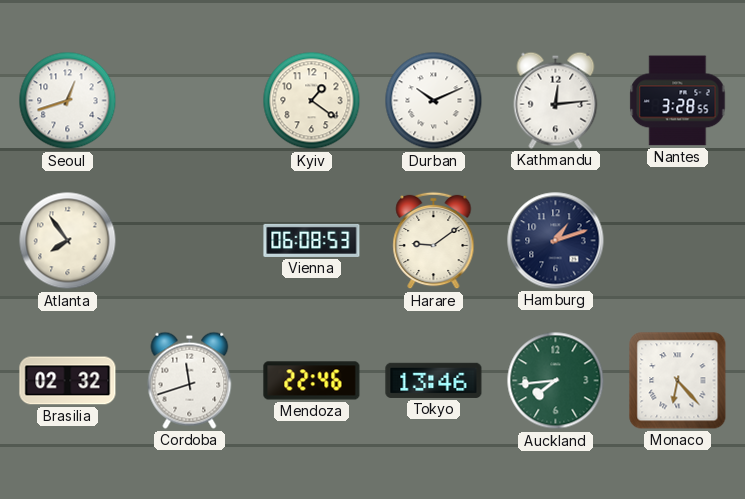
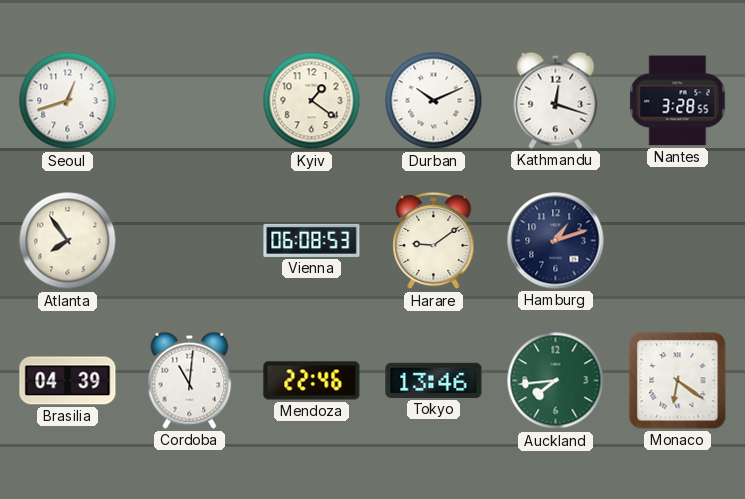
Kathmandu: 12:14 -> 12:18 (556, 100)
Brasilia: 02:32 -> 04:39 (68, 381)
Cordoba: 11:42 -> 11:01 (190, 380)
Monaco: 6:23 -> 6:21 (678, 381)
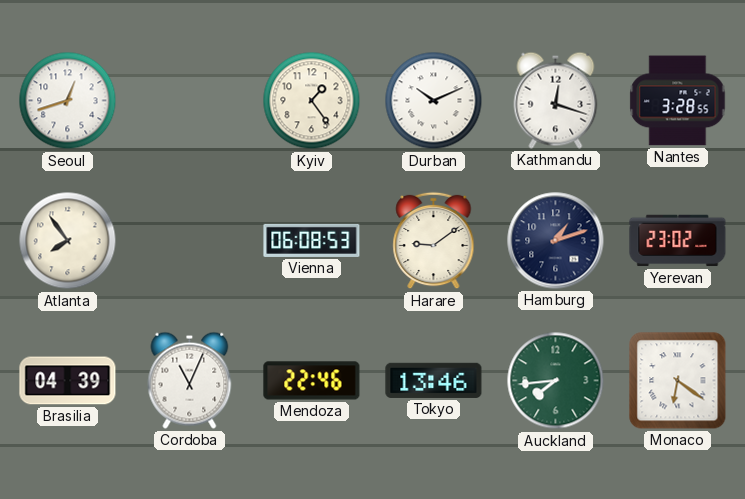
Kyiv: 1:21 -> 1:24 (312, 101)
Yerevan: none -> 23:02 (678, 241)
Cordoba: 11:01 -> 11:04 (190, 380)
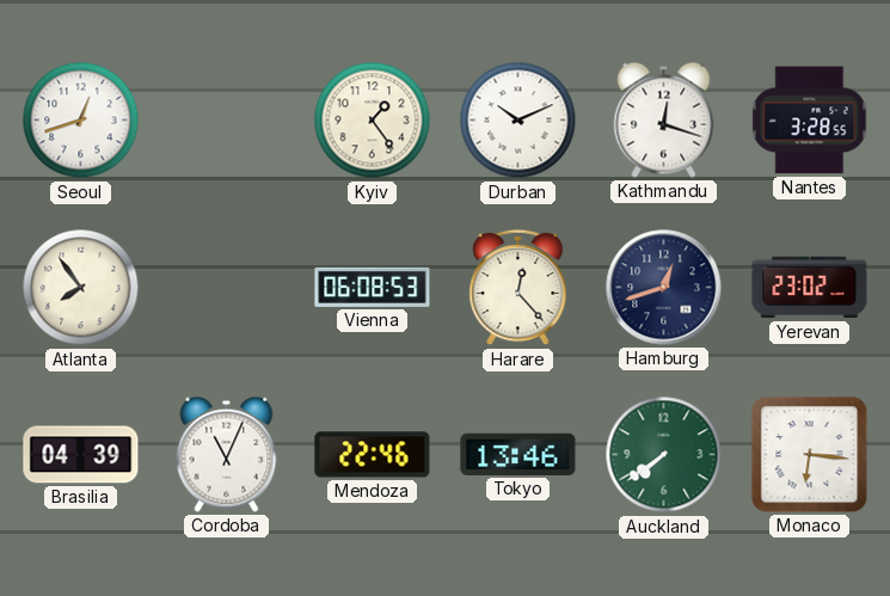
Harare: 9:09 -> 12:23 (518, 288)
Hamburg: 1:12 -> 12:42 (664, 288)
Auckland: 7:44 -> 7:39 (664, 455)
Monaco: 6:21 -> 6:16 (810, 455)
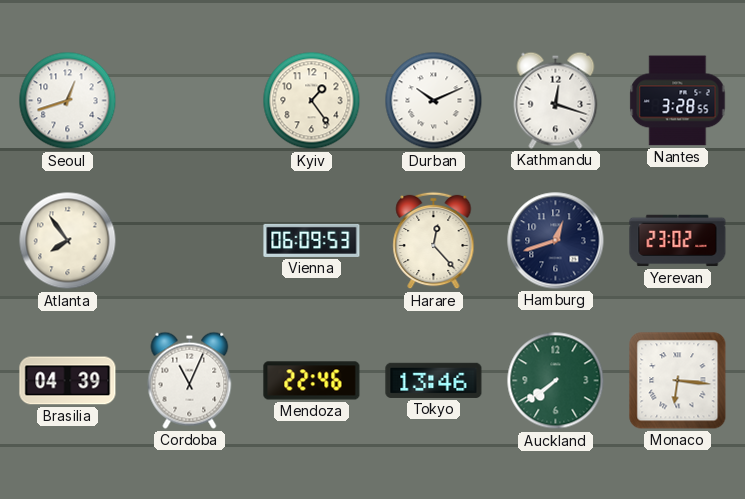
Vienna: 06:08 -> 06:09 (312, 240)
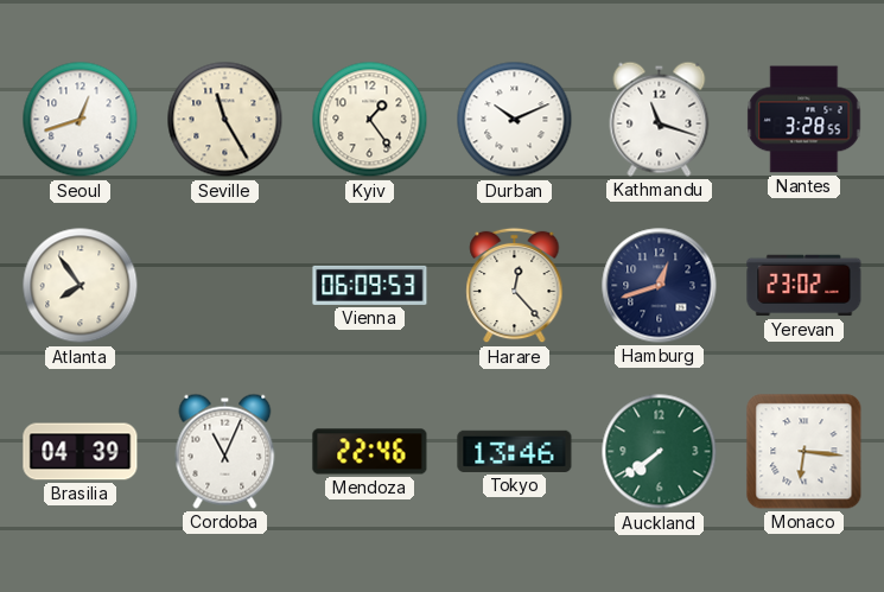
Seville: none -> 11:25 (225, 120)
Kathmandu: 12:18 -> 11:18 (660, 119)
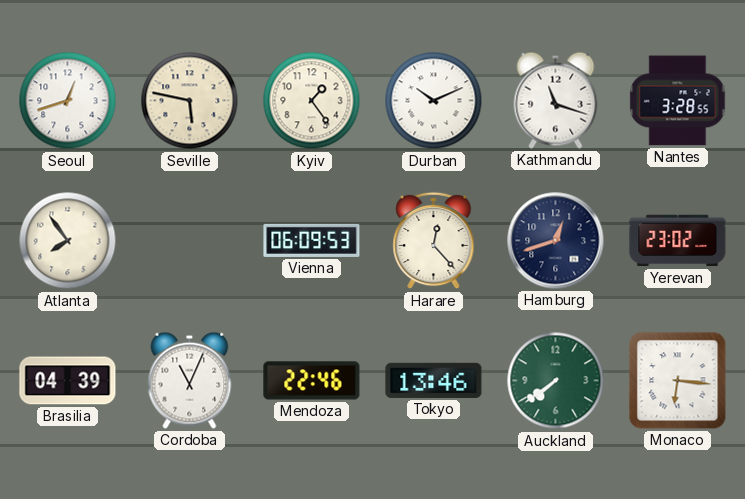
Seville: 11:25 -> 5:47 (190, 101)
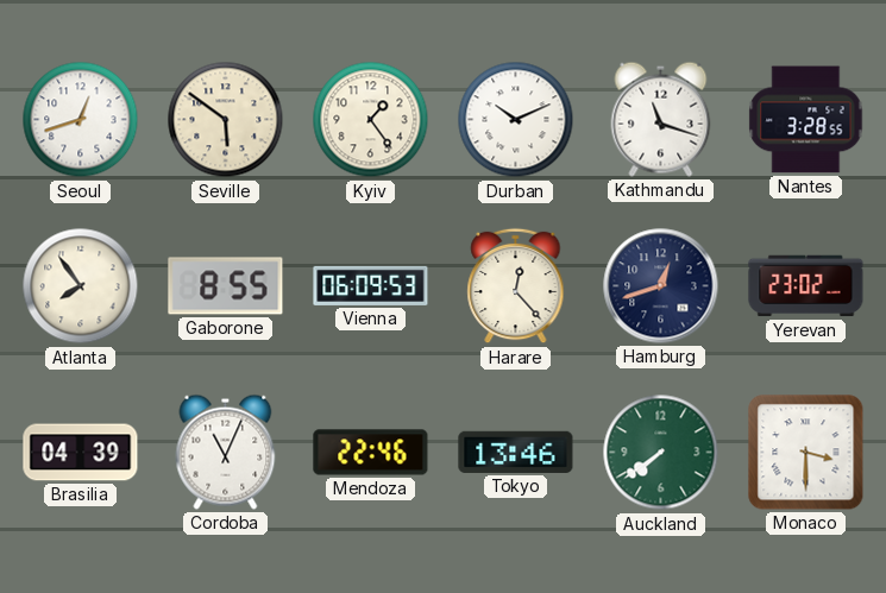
Seville: 5:47 -> 5:51 (226, 120)
Gaborone: none -> 8:55 (226, 286)
Monaco: 6:16 -> 3:30 (806, 453)
